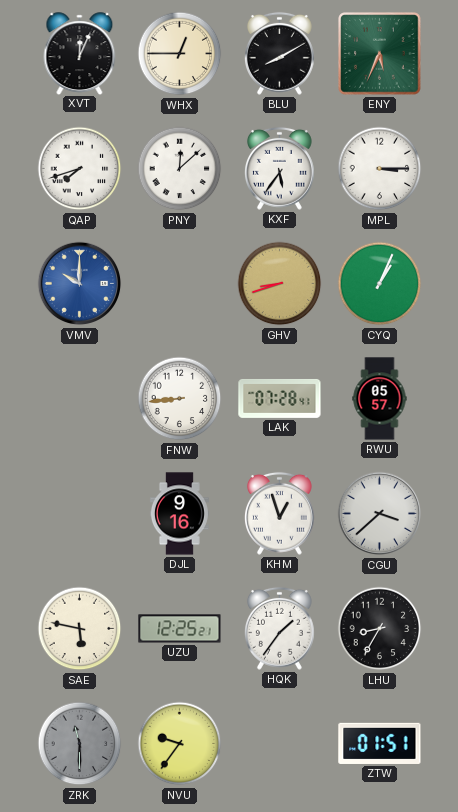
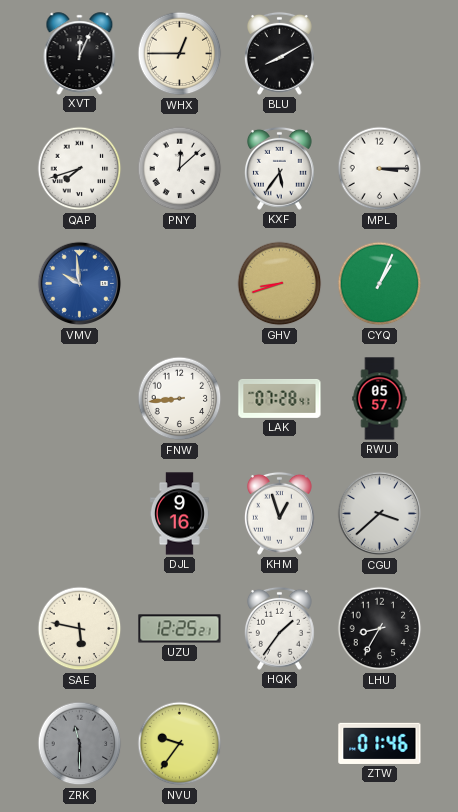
ENY: 5:34 -> none (380, 54)
VMV: 10:00 -> 9:59 (80, 284)
ZTW: 01:51 -> 01:46 (380, 743)
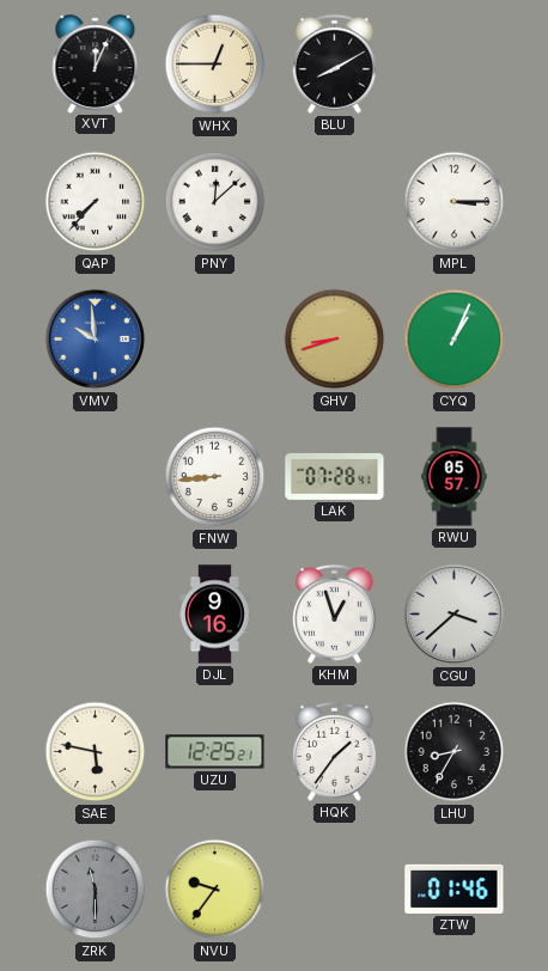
QAP: 7:42 -> 7:37 (96, 202)
KXF: 5:36 -> none (279, 168)
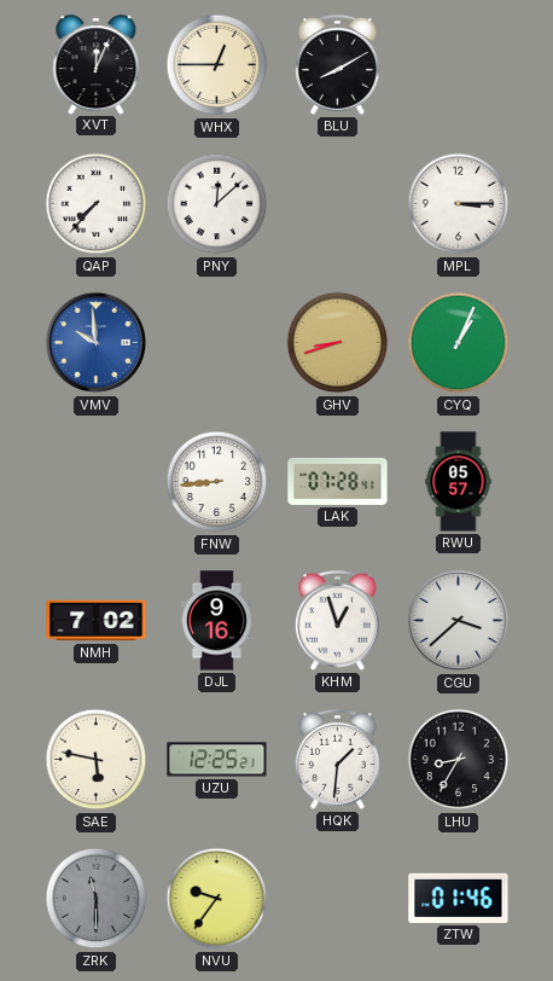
NMH: none -> 7:02 (97, 621)
HQK: 1:36 -> 1:31 (337, 759)
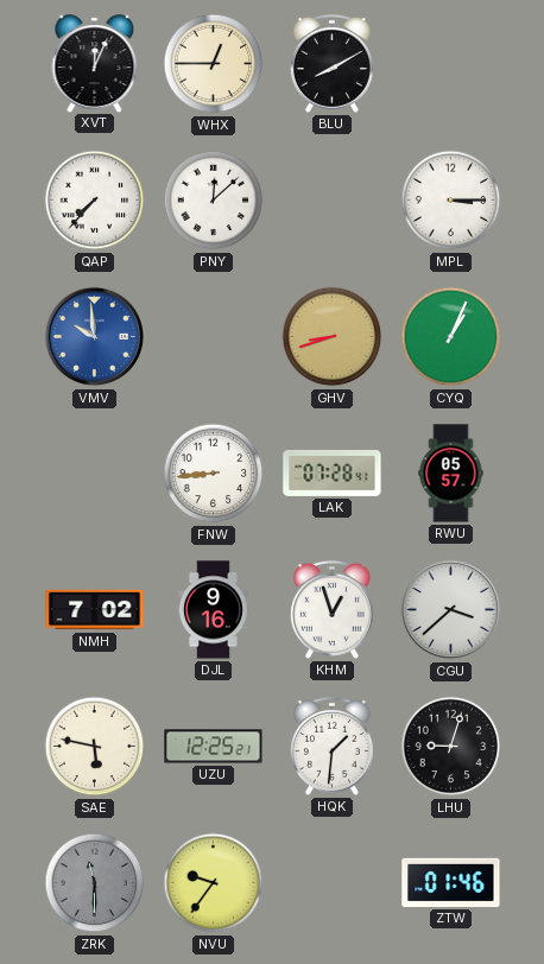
LHU: 8:35 -> 9:03 (451, 747)
